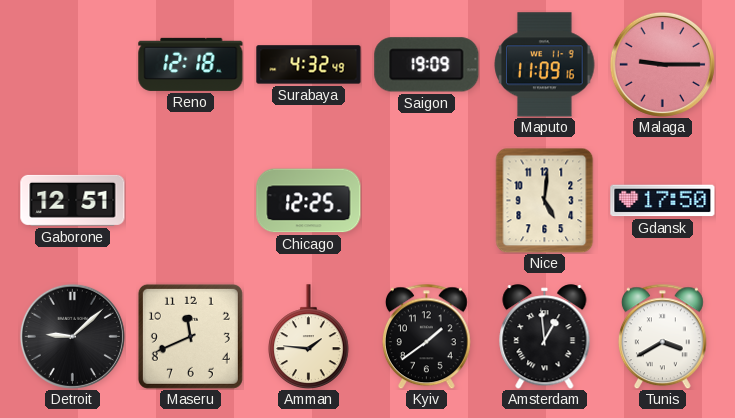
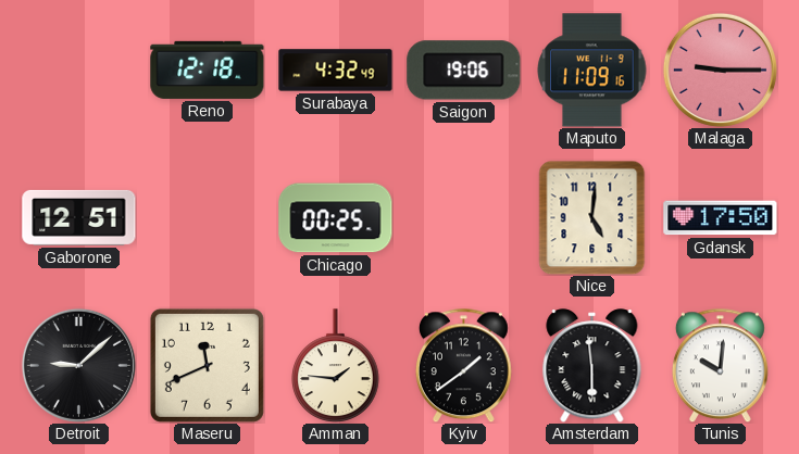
Saigon: 19:09 -> 19:06 (464, 71)
Chicago: 12:25 -> 00:25 (336, 218)
Amsterdam: 12:59 -> 5:59 (592, 366)
Tunis: 3:40 -> 10:01 (720, 365)
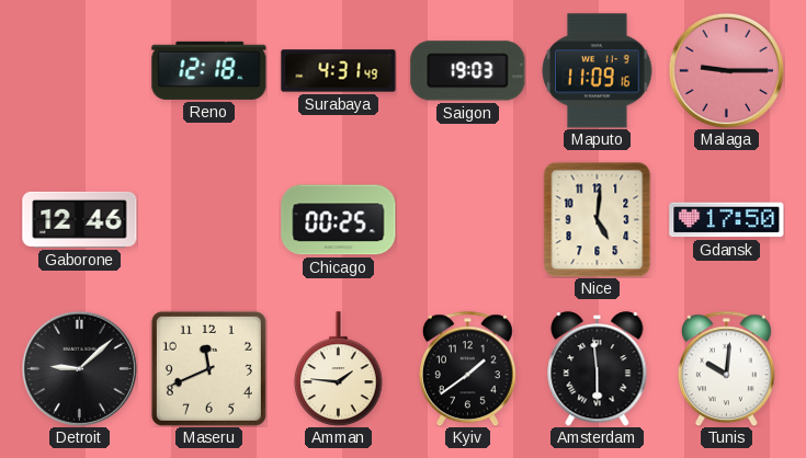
Surabaya: 4:32 -> 4:31 (339, 71)
Saigon: 19:06 -> 19:03 (468, 71)
Gaborone: 12:51 -> 12:46 (80, 219)
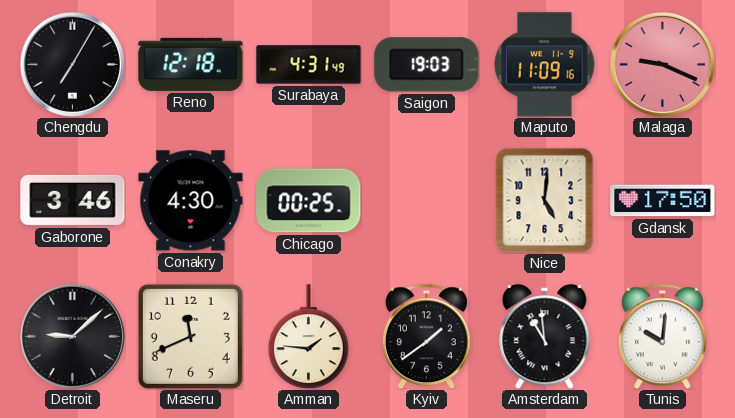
Chengdu: none -> 7:05 (72, 64)
Malaga: 9:15 -> 9:19 (662, 64)
Gaborone: 12:46 -> 3:46 (73, 200)
Conakry: none -> 4:30 (191, 201)
Amsterdam: 5:59 -> 10:59 (545, 337)
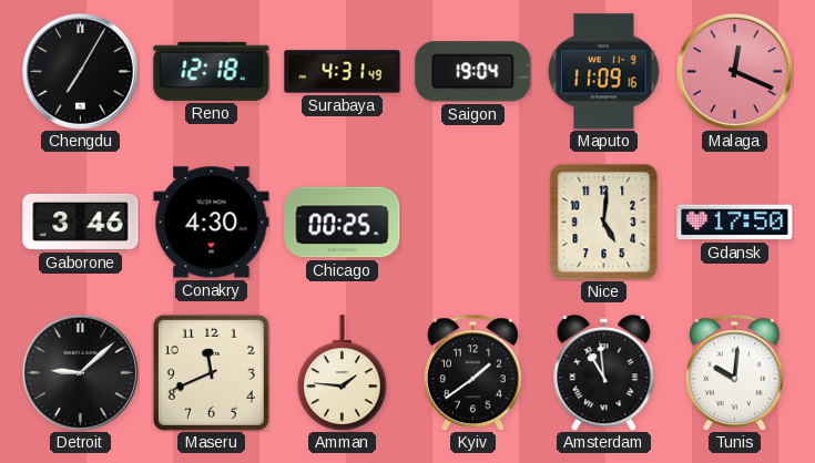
Saigon: 19:03 -> 19:04 (473, 72)
Malaga: 9:19 -> 12:19 (734, 71)
